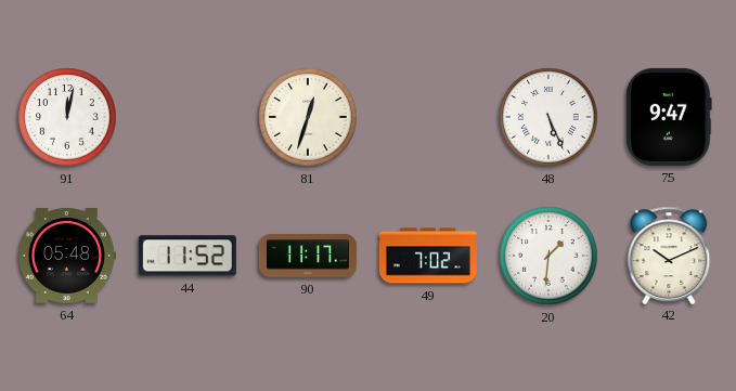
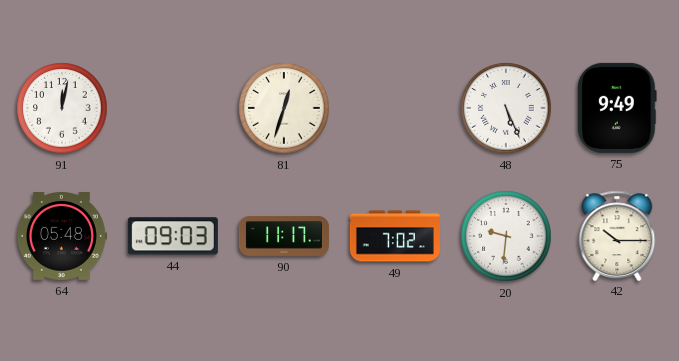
75: 9:47 -> 9:49 (617, 108)
44: 11:52 -> 09:03 (173, 236)
20: 1:31 -> 9:31 (506, 236)
42: 10:11 -> 10:15 (617, 235)
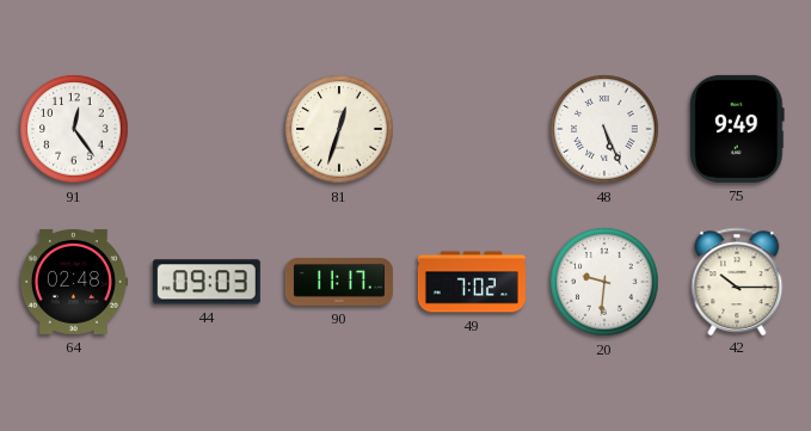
91: 12:02 -> 12:24 (74, 129)
64: 05:48 -> 02:48 (73, 282)
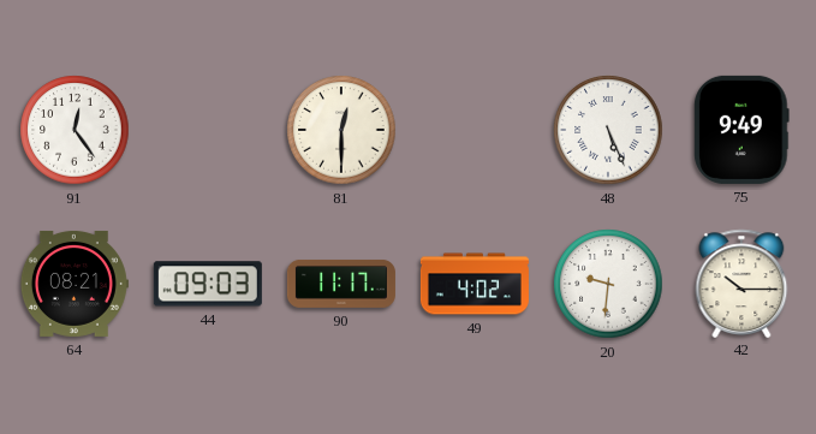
81: 12:33 -> 12:30 (341, 130)
64: 02:48 -> 08:21 (73, 284)
49: 7:02 -> 4:02 (475, 284)
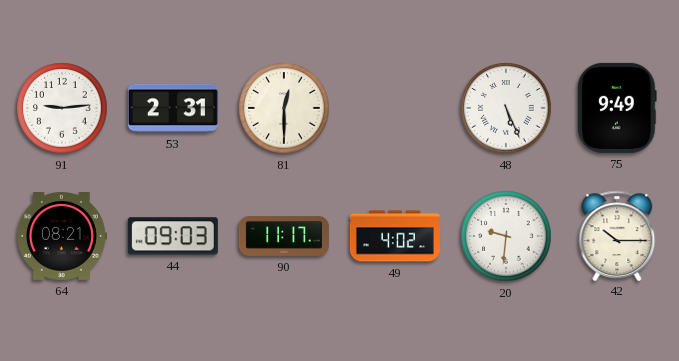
91: 12:24 -> 9:14 (62, 108)
53: none -> 2:31 (173, 108)
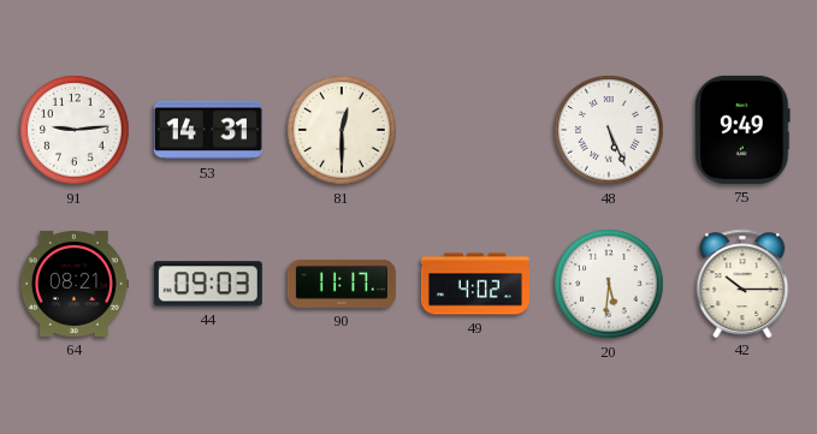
53: 2:31 -> 14:31 (208, 130)
20: 9:31 -> 5:31 (609, 284)
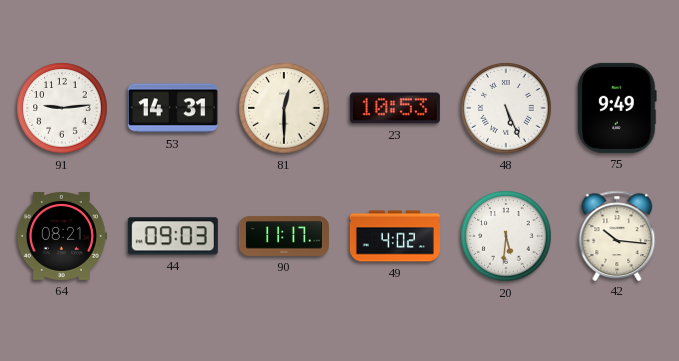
23: none -> 10:53 (395, 108)
42: 10:15 -> 10:16 (617, 235)
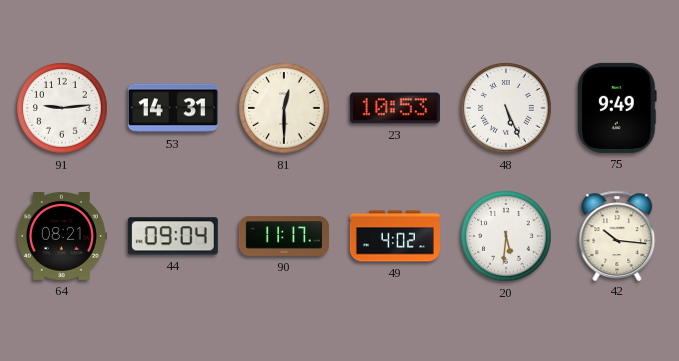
44: 09:03 -> 09:04 (173, 236)
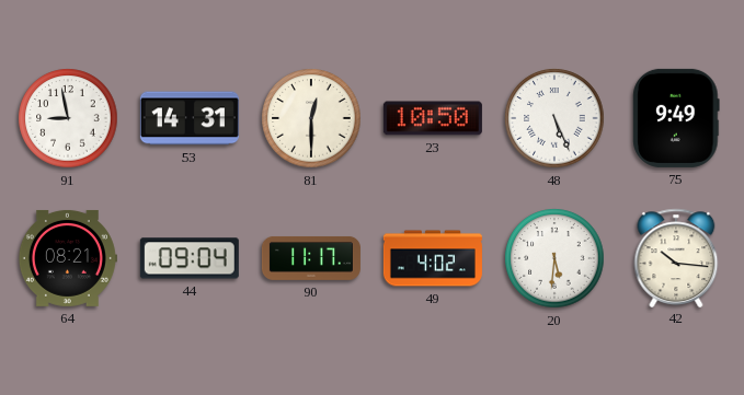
91: 9:14 -> 8:58 (68, 118)
23: 10:53 -> 10:50 (433, 118)
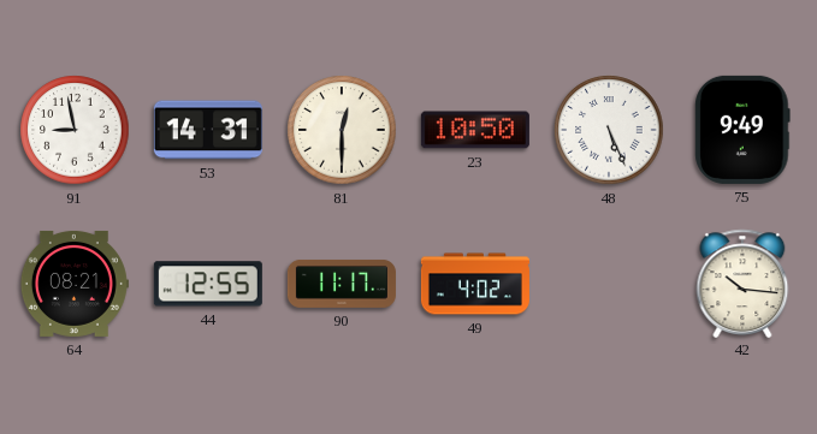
44: 09:04 -> 12:55 (208, 284)
20: 5:31 -> none (554, 258)
